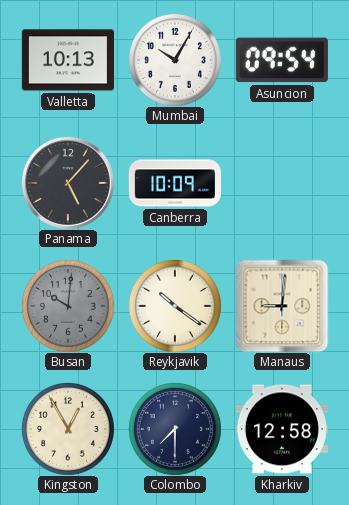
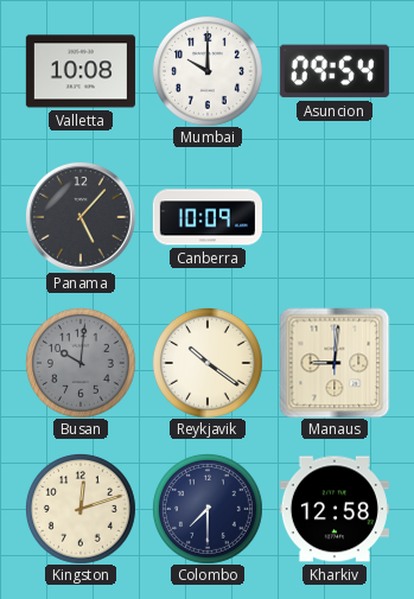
Valletta: 10:13 -> 10:08 (81, 71)
Mumbai: 10:05 -> 10:00 (208, 71)
Kingston: 12:55 -> 12:12 (81, 509)
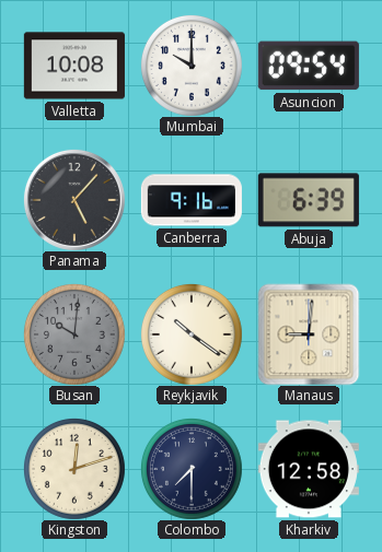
Canberra: 10:09 -> 9:16 (192, 200)
Abuja: none -> 6:39 (309, 200)
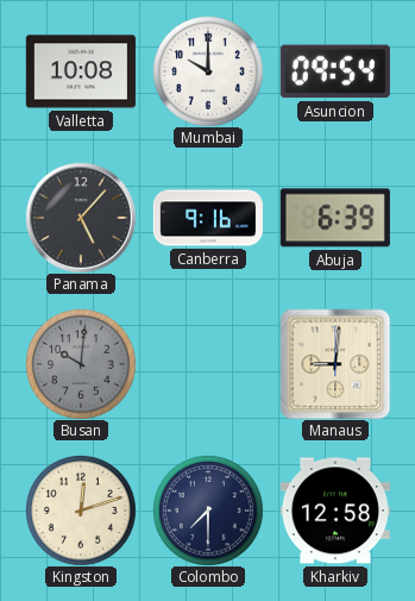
Reykjavik: 10:21 -> none (192, 334)
